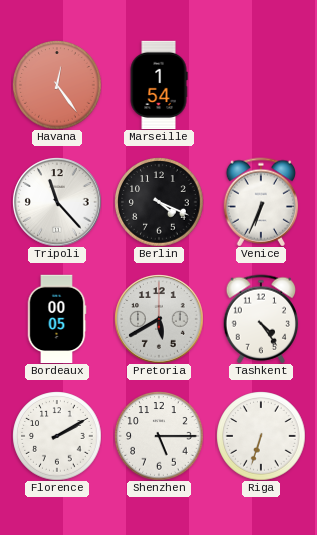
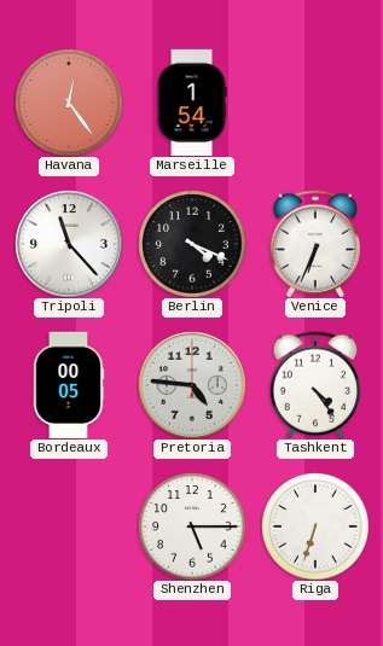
Pretoria: 5:40 -> 4:46 (192, 385)
Florence: 2:10 -> none (57, 436)
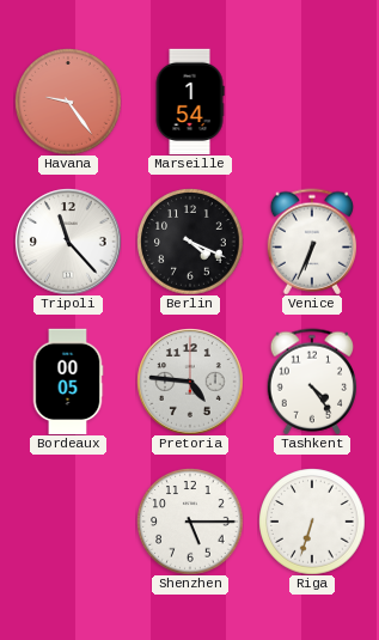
Havana: 12:24 -> 9:24 (68, 102)
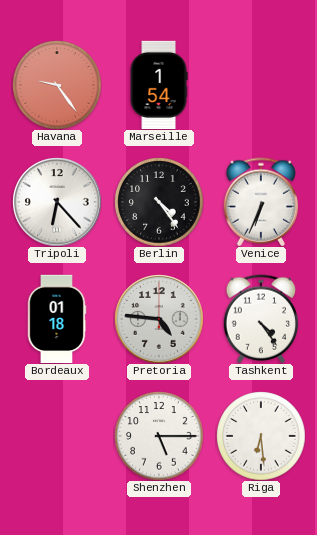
Tripoli: 11:23 -> 6:23 (57, 202)
Berlin: 4:19 -> 4:24 (159, 202)
Bordeaux: 00:05 -> 01:18 (57, 319)
Riga: 6:33 -> 6:29 (261, 436)
